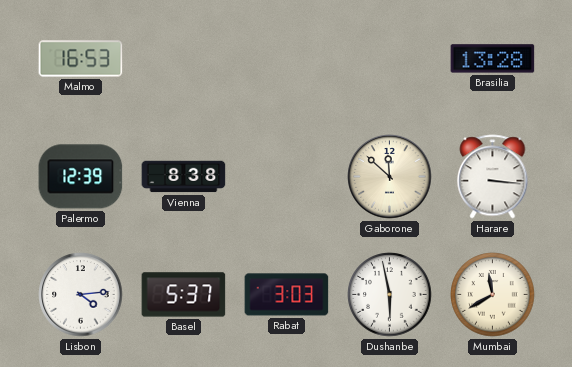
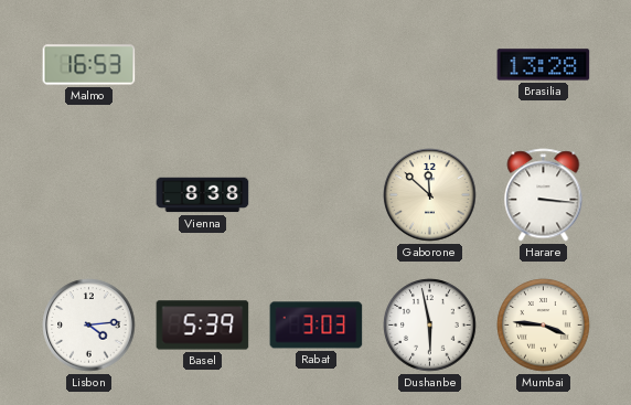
Palermo: 12:39 -> none (81, 177)
Basel: 5:37 -> 5:39 (203, 326)
Mumbai: 11:40 -> 3:46 (544, 326)
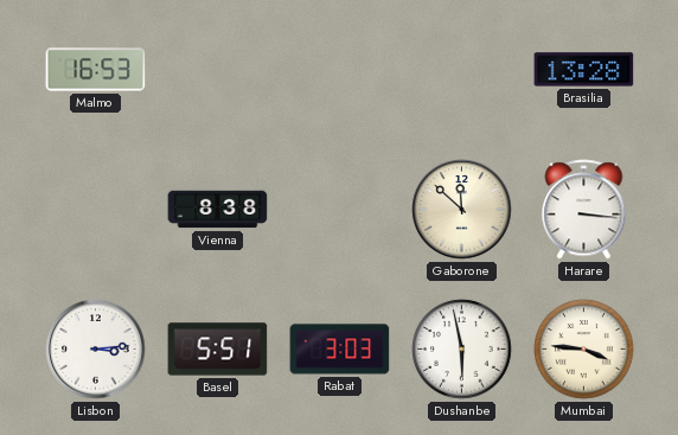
Lisbon: 4:14 -> 3:14 (96, 350)
Basel: 5:39 -> 5:51 (218, 350)
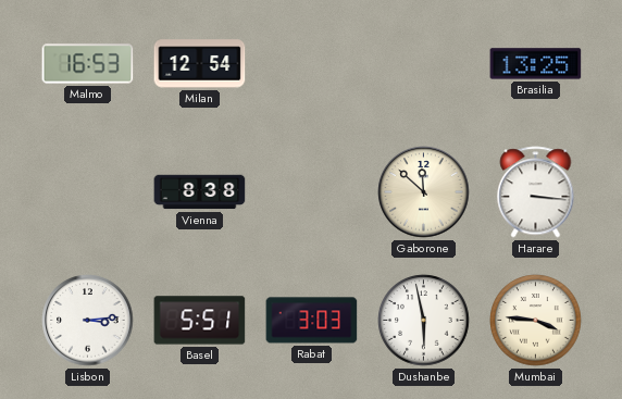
Milan: none -> 12:54 (200, 64)
Brasilia: 13:28 -> 13:25 (536, 64)
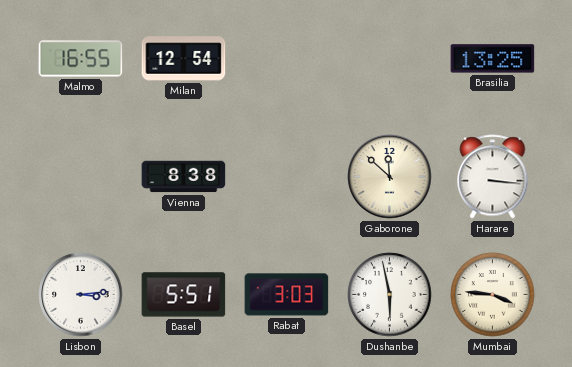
Malmo: 16:53 -> 16:55 (81, 59)
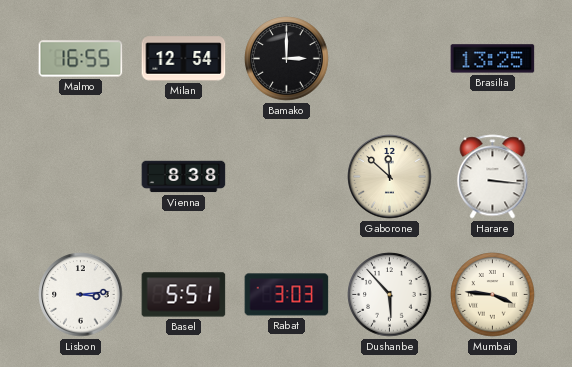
Bamako: none -> 3:00 (287, 59)
Dushanbe: 5:58 -> 5:53 (390, 295)
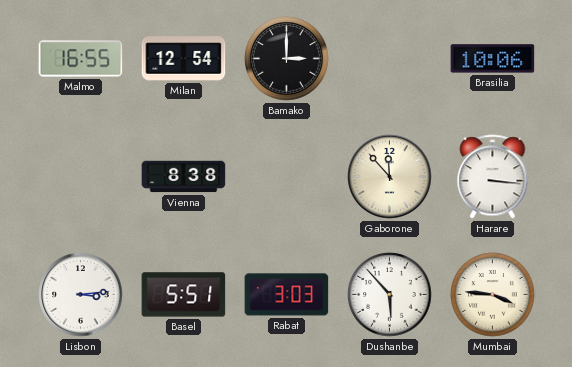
Brasilia: 13:25 -> 10:06 (493, 59)
Gaborone: 11:52 -> 11:53 (390, 177)
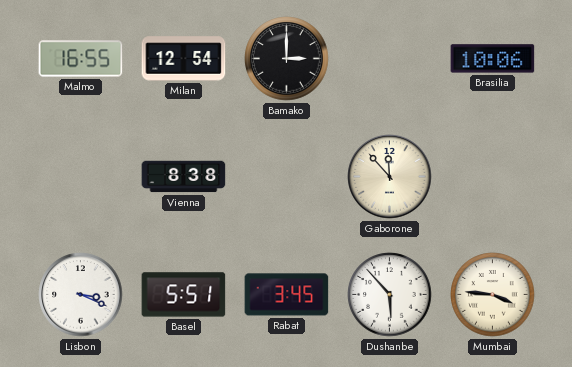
Harare: 3:16 -> none (493, 177)
Lisbon: 3:14 -> 3:19 (81, 295)
Rabat: 3:03 -> 3:45 (287, 295)
